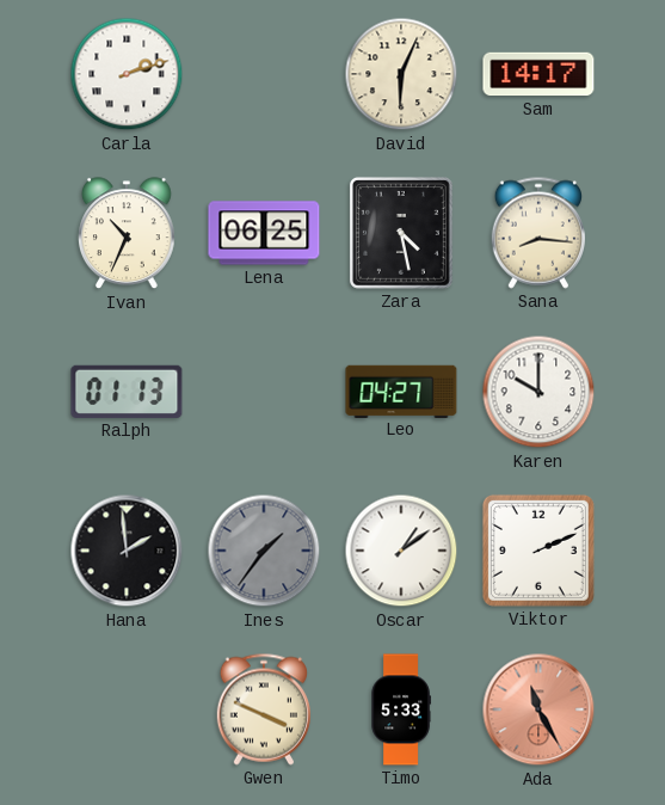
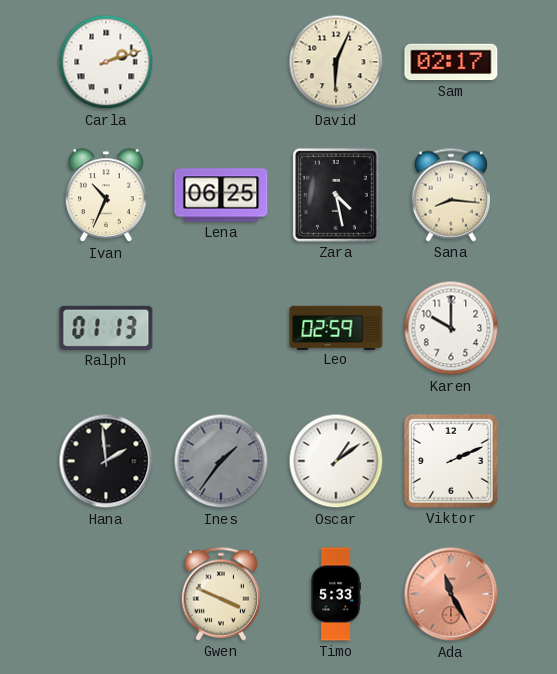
Sam: 14:17 -> 02:17 (451, 62)
Leo: 04:27 -> 02:59 (336, 327)
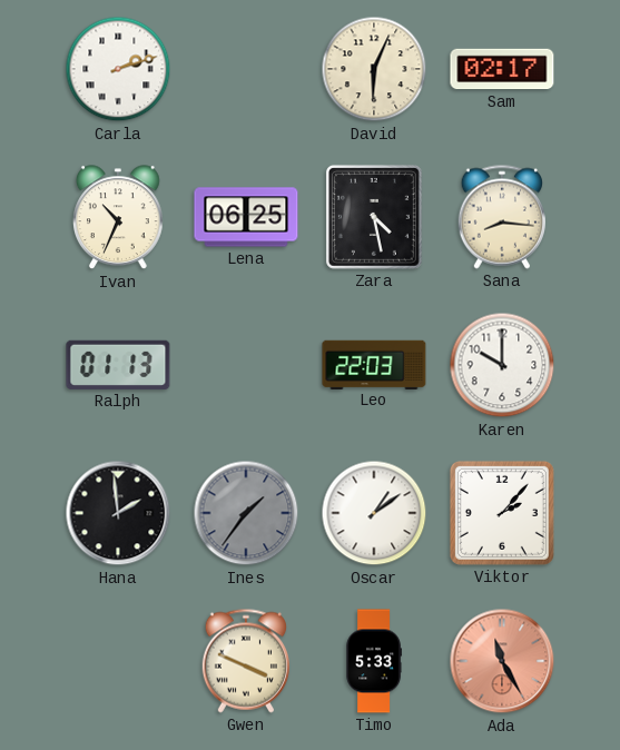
Leo: 02:59 -> 22:03 (374, 364)
Viktor: 2:11 -> 2:07 (502, 513)
